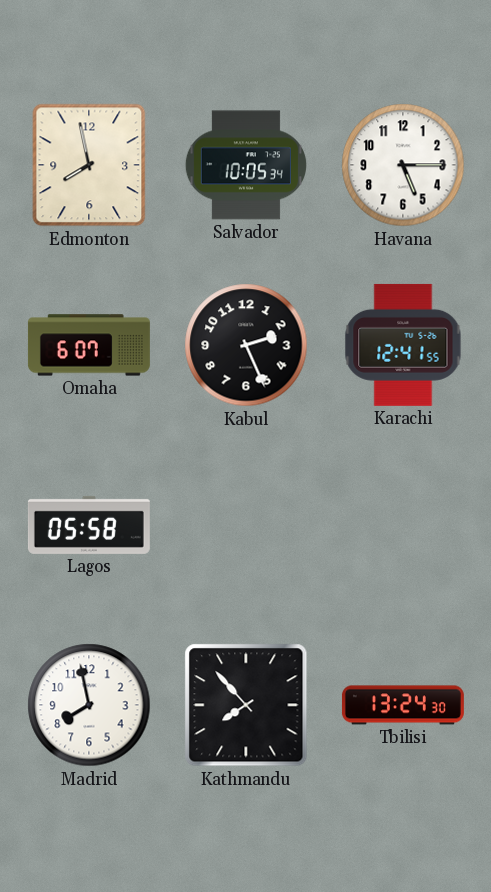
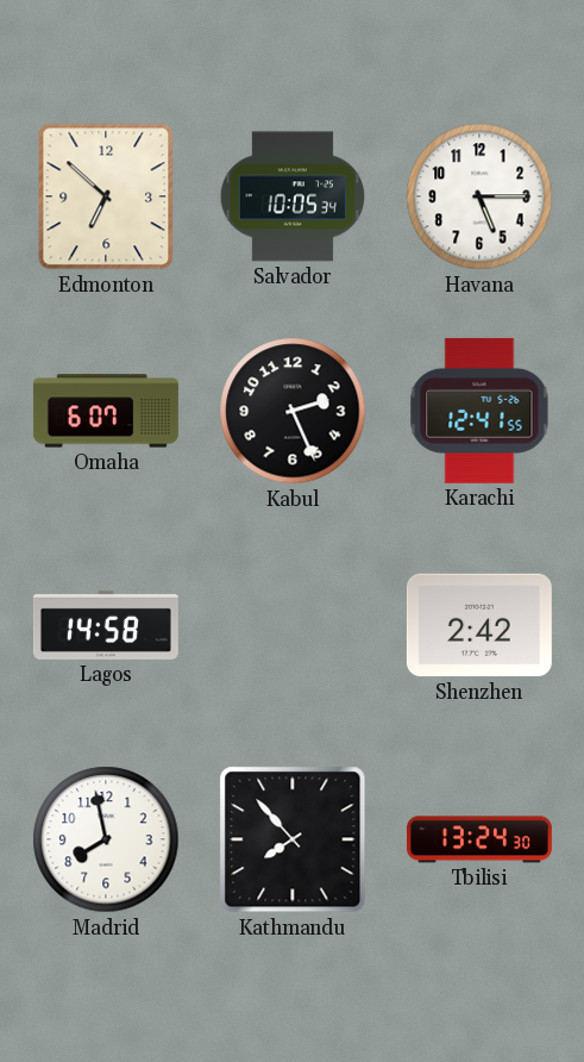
Edmonton: 7:58 -> 6:52 (106, 196)
Lagos: 05:58 -> 14:58 (106, 625)
Shenzhen: none -> 2:42 (479, 625)
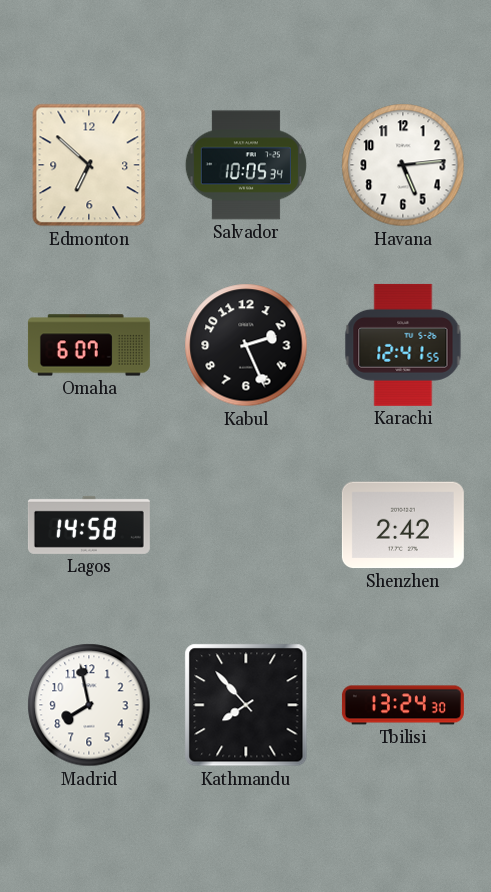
Havana: 5:15 -> 5:14 (403, 165)
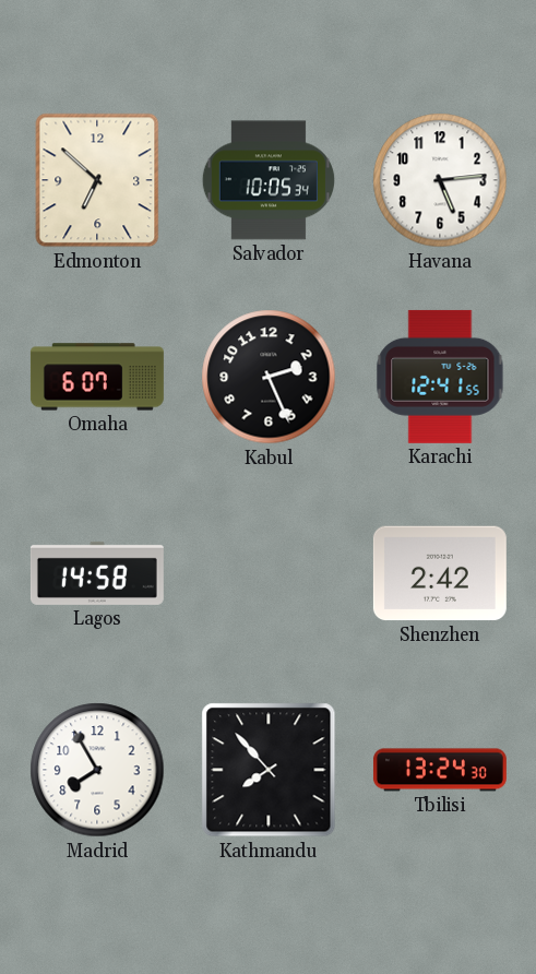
Madrid: 7:58 -> 7:55 (97, 770)
